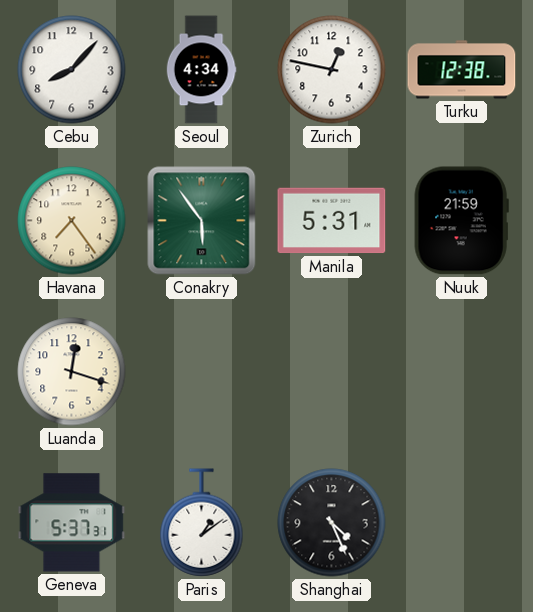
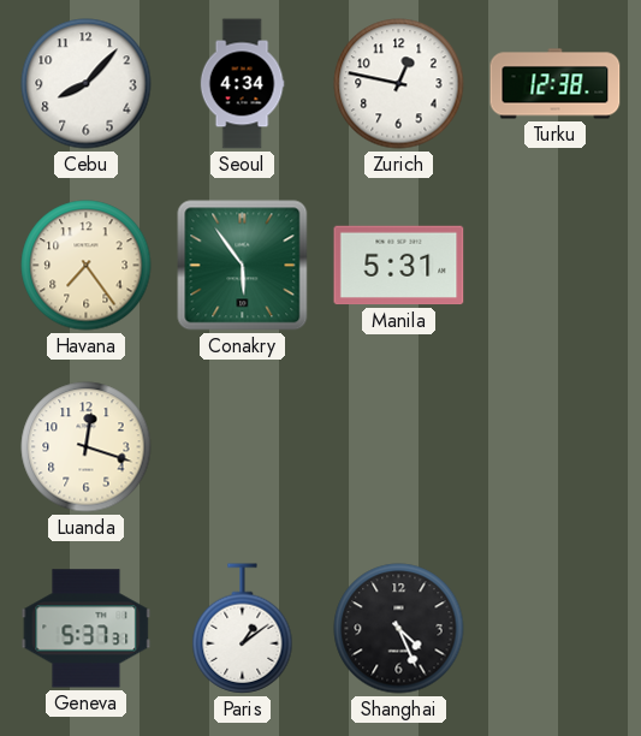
Nuuk: 21:59 -> none (461, 221)
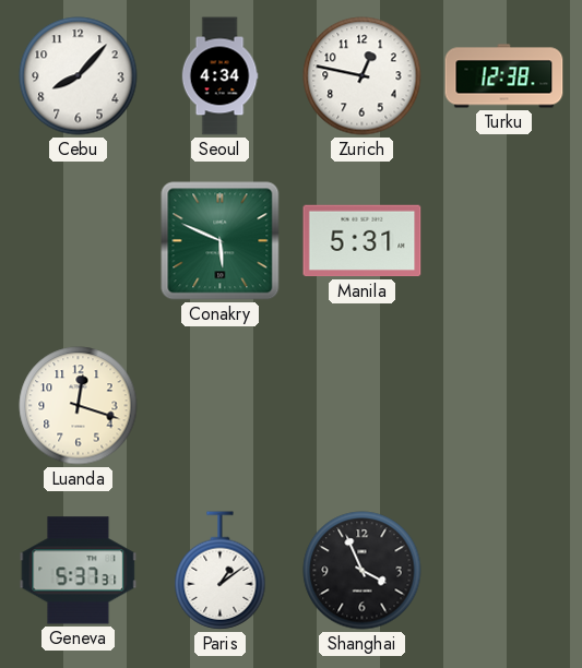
Havana: 7:24 -> none (87, 266)
Conakry: 5:54 -> 5:49 (221, 241)
Shanghai: 4:26 -> 3:56 (363, 571)
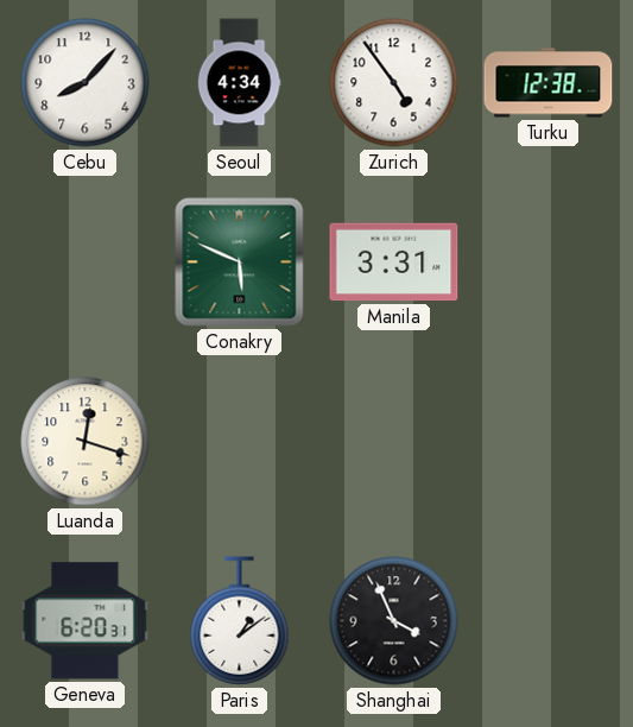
Zurich: 12:47 -> 4:54 (394, 83)
Manila: 5:31 -> 3:31 (394, 263)
Geneva: 5:37 -> 6:20 (86, 621)
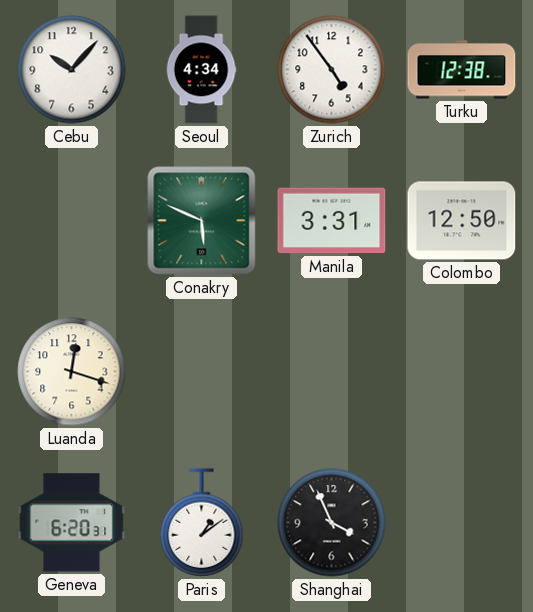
Cebu: 8:07 -> 10:07 (72, 70)
Colombo: none -> 12:50 (462, 221)
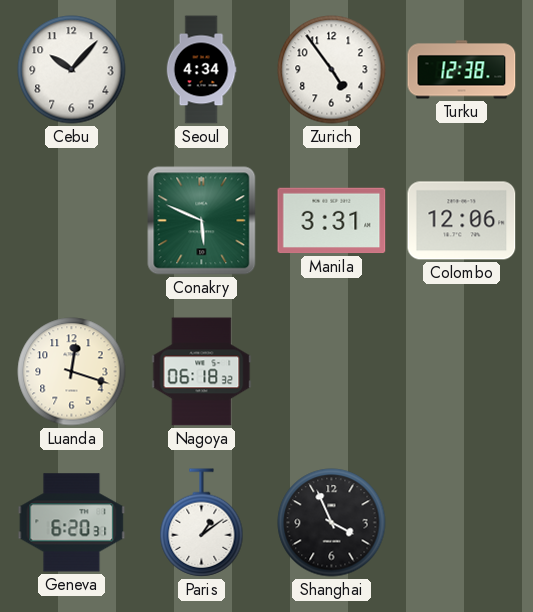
Colombo: 12:50 -> 12:06 (462, 221)
Nagoya: none -> 06:18 (202, 372)
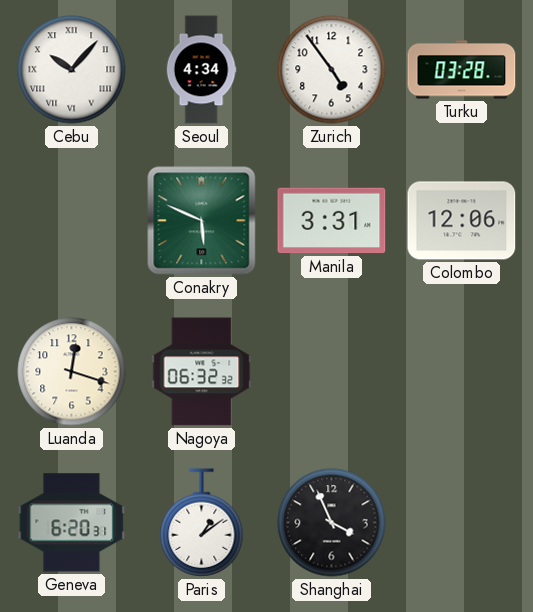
Cebu numerals: Arabic -> Roman (72, 70)
Turku: 12:38 -> 03:28 (462, 70)
Nagoya: 06:18 -> 06:32 (202, 372)
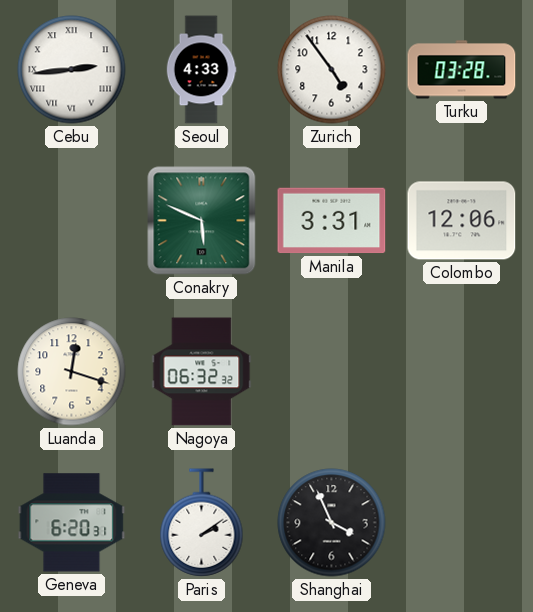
Cebu: 10:07 -> 2:44 (72, 70)
Seoul: 4:34 -> 4:33 (201, 70)
Paris: 1:09 -> 2:09 (202, 523)
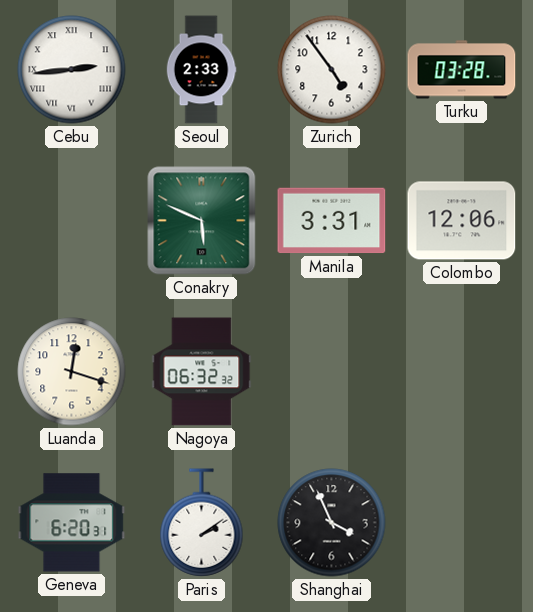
Seoul: 4:33 -> 2:33 (201, 70)
